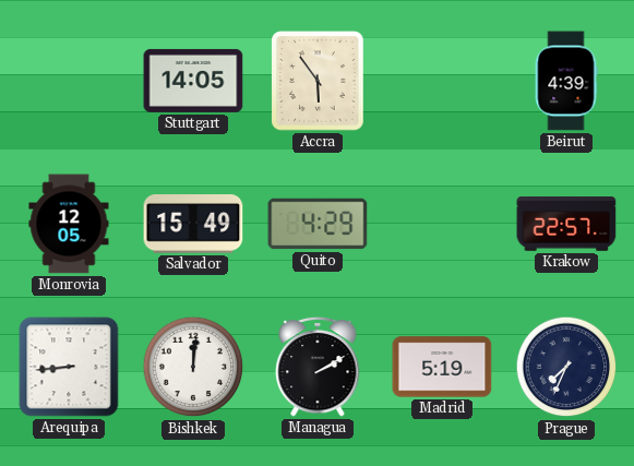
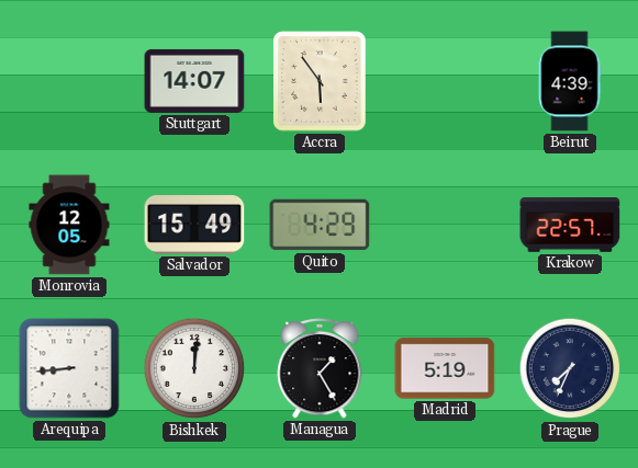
Stuttgart: 14:05 -> 14:07 (194, 81)
Managua: 2:10 -> 1:25 (320, 368)
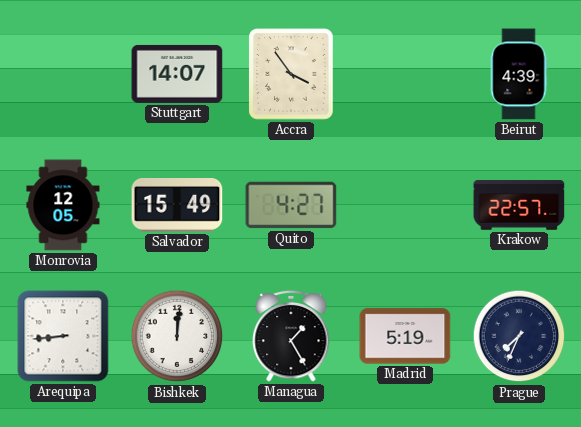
Accra: 5:54 -> 3:54 (291, 74)
Quito: 4:29 -> 4:27 (291, 205)
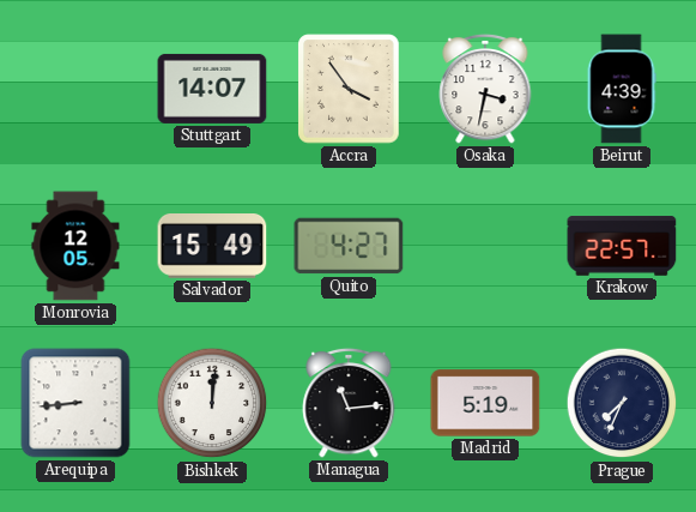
Osaka: none -> 3:32 (485, 89)
Managua: 1:25 -> 11:14 (349, 403)
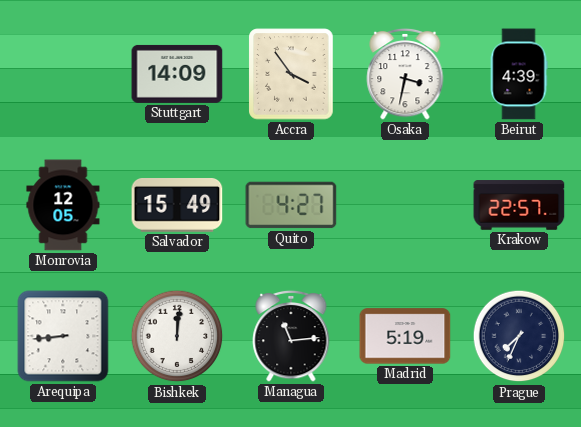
Stuttgart: 14:07 -> 14:09 (177, 74)
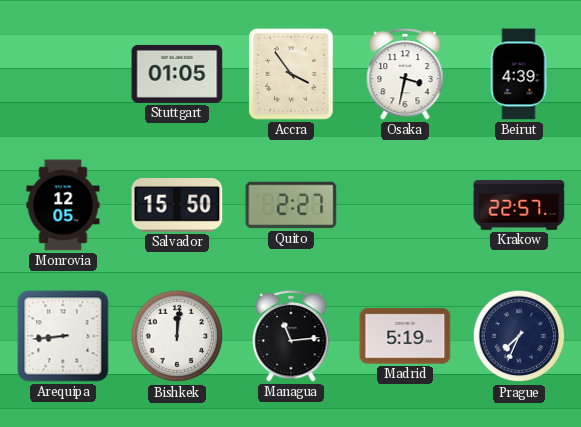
Stuttgart: 14:09 -> 01:05 (177, 74)
Salvador: 15:49 -> 15:50 (177, 206)
Quito: 4:27 -> 2:27 (291, 205)
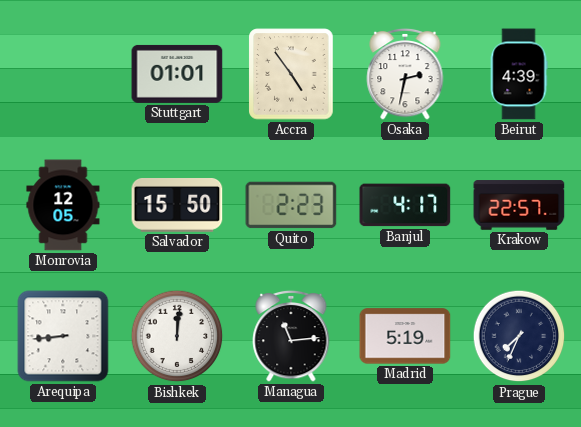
Stuttgart: 01:05 -> 01:01 (177, 74)
Accra: 3:54 -> 4:54 (291, 74)
Osaka: 3:32 -> 2:32 (405, 74)
Quito: 2:27 -> 2:23 (291, 205)
Banjul: none -> 4:17 (405, 205)
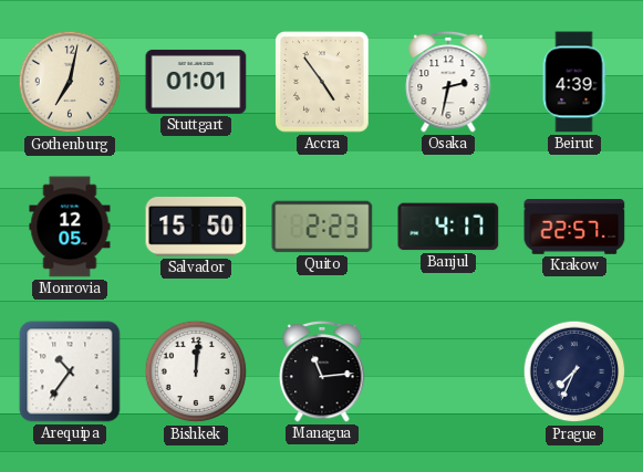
Gothenburg: none -> 7:02 (70, 82)
Arequipa: 8:44 -> 10:36 (70, 371)
Madrid: 5:19 -> none (405, 336)
